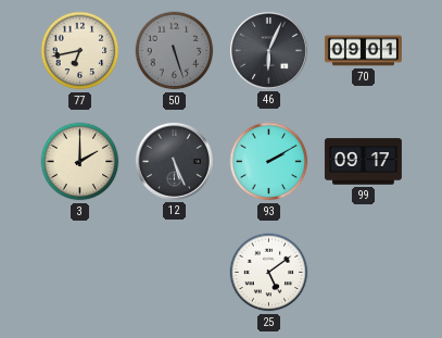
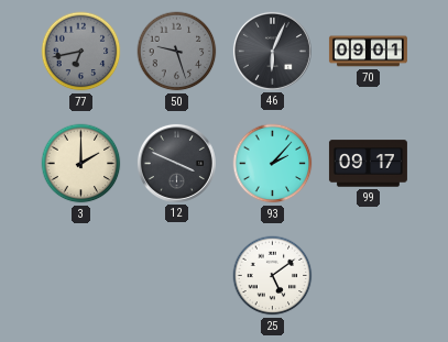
77 dial: cream -> grey (81, 52)
50: 5:27 -> 9:27 (177, 52)
12: 5:26 -> 3:49 (176, 163)
93: 2:10 -> 2:07 (273, 164)
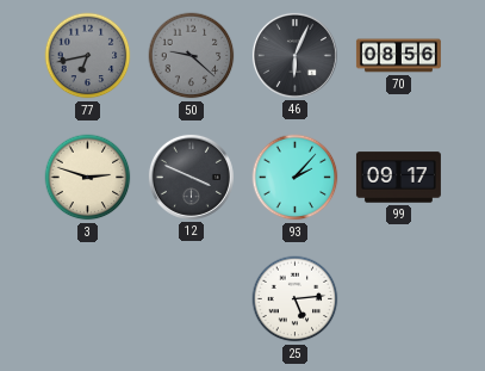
50: 9:27 -> 9:22 (192, 56)
70: 09:01 -> 08:56 (398, 56)
3: 2:00 -> 2:48 (88, 178)
25: 5:09 -> 5:14 (296, 299)
